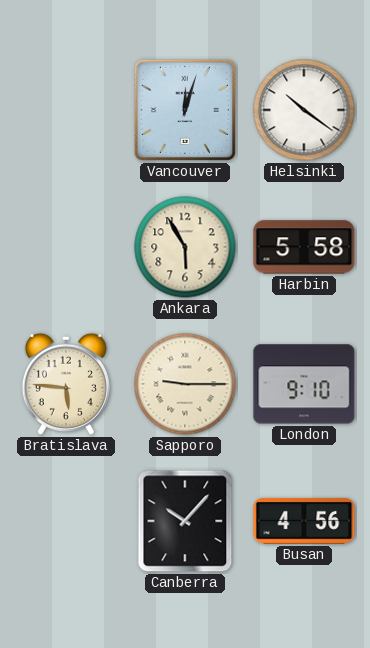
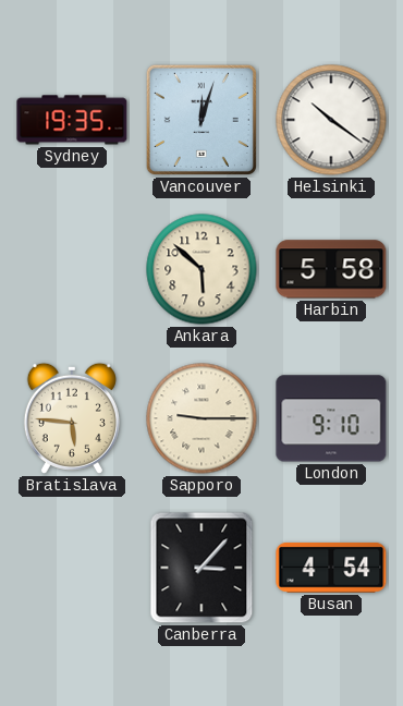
Sydney: none -> 19:35 (72, 120)
Ankara: 5:55 -> 5:52 (201, 269)
Canberra: 10:07 -> 3:07 (201, 568)
Busan: 4:56 -> 4:54 (331, 568)
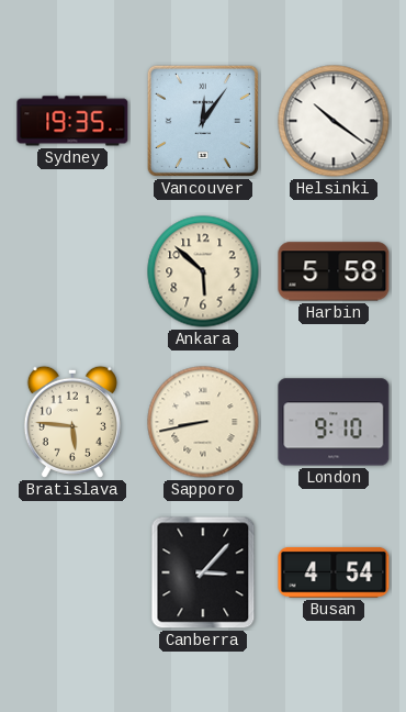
Vancouver: 12:03 -> 12:06 (203, 121)
Sapporo: 9:15 -> 8:43 (203, 422)
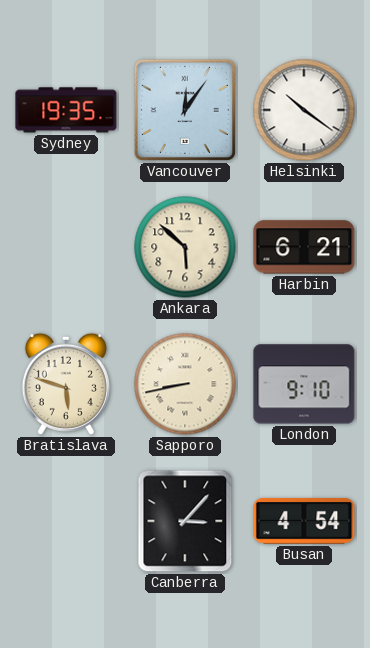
Harbin: 5:58 -> 6:21 (304, 247)
Bratislava: 5:46 -> 5:48 (66, 384)
